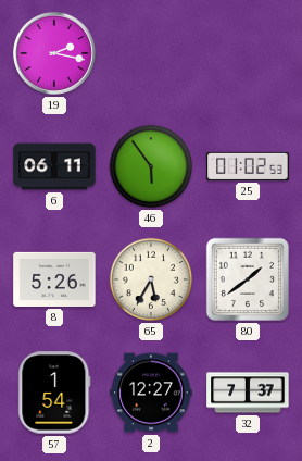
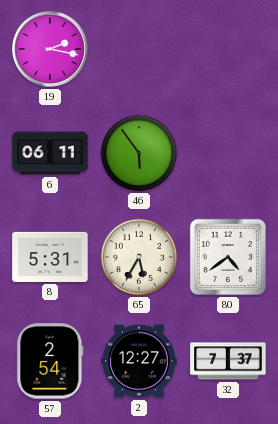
25: 01:02 -> none (248, 166)
8: 5:26 -> 5:31 (50, 257)
80: 1:39 -> 4:39 (228, 257)
57: 1:54 -> 2:54 (50, 361)
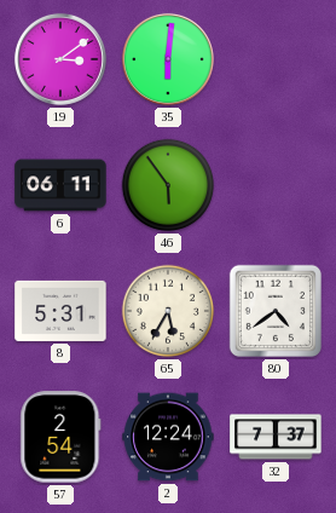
19: 2:17 -> 3:09 (60, 59)
35: none -> 6:01 (168, 59)
2: 12:27 -> 12:24 (168, 437)
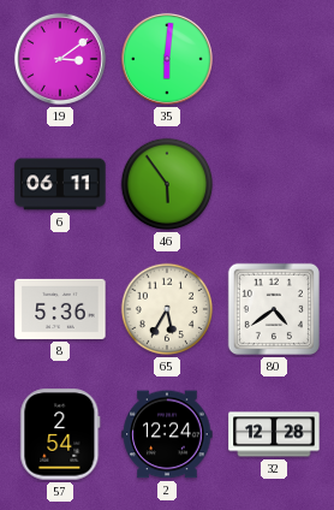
8: 5:31 -> 5:36 (60, 309)
32: 7:37 -> 12:28 (274, 434)
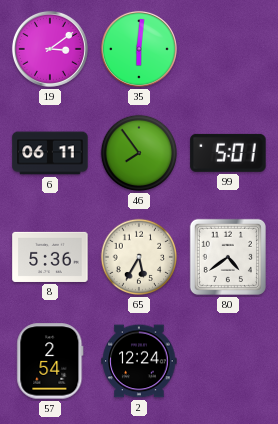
46: 5:54 -> 7:54 (139, 153)
99: none -> 5:01 (228, 153)
32: 12:28 -> none (274, 434)
